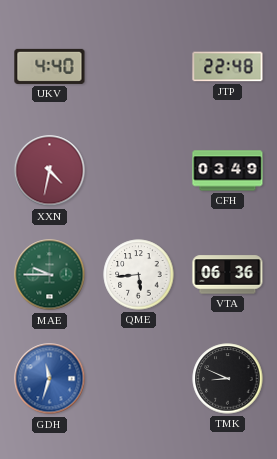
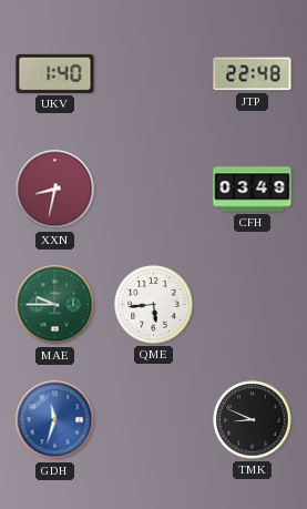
UKV: 4:40 -> 1:40 (55, 73)
XXN: 4:32 -> 8:32 (55, 190)
VTA: 06:36 -> none (228, 275)
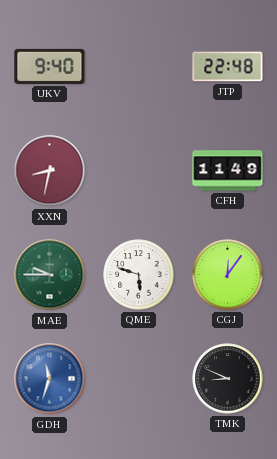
UKV: 1:40 -> 9:40 (50, 66)
CFH: 03:49 -> 11:49 (228, 171)
QME: 5:44 -> 5:48 (139, 275)
CGJ: none -> 12:06 (228, 275)
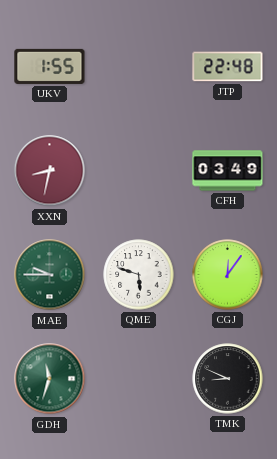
UKV: 9:40 -> 1:55 (50, 66)
CFH: 11:49 -> 03:49 (228, 171)
GDH dial: blue -> green (50, 379)
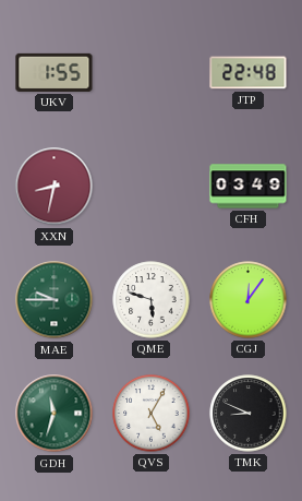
QVS: none -> 5:05 (152, 414)
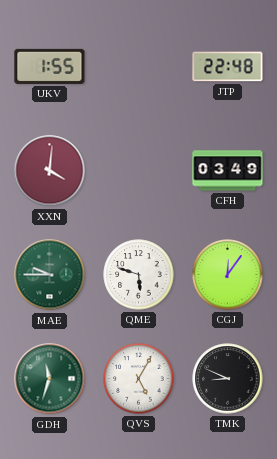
XXN: 8:32 -> 4:01 (50, 171)
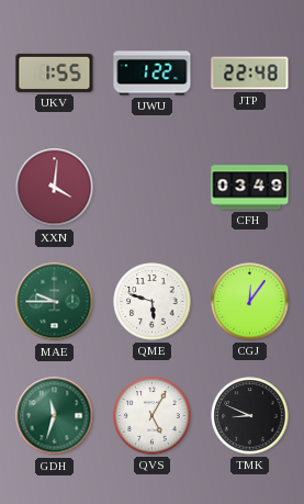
UWU: none -> 1:22 (153, 74)
